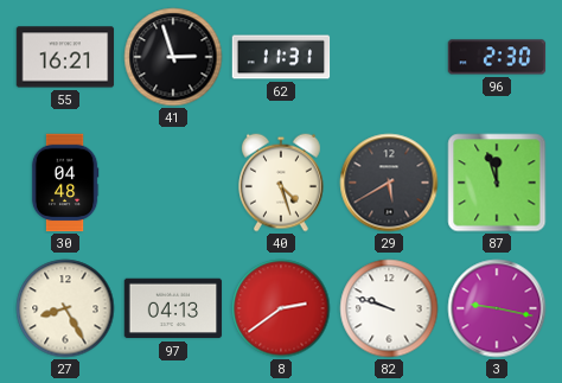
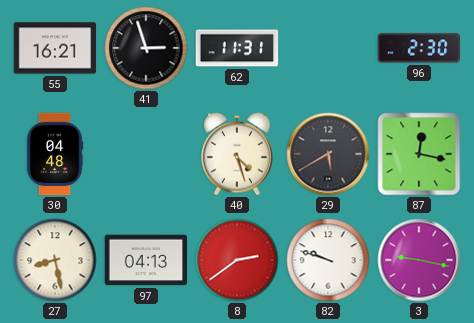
87: 11:57 -> 12:17 (419, 154)
27: 8:25 -> 8:28 (55, 260)
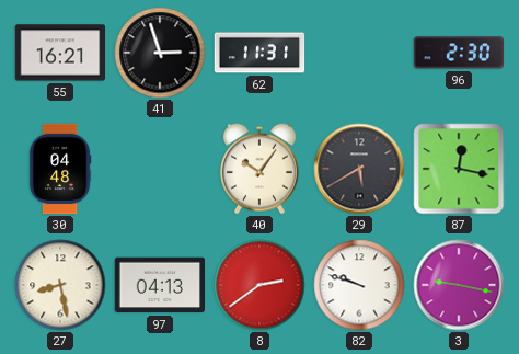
40: 4:27 -> 10:06 (261, 169)
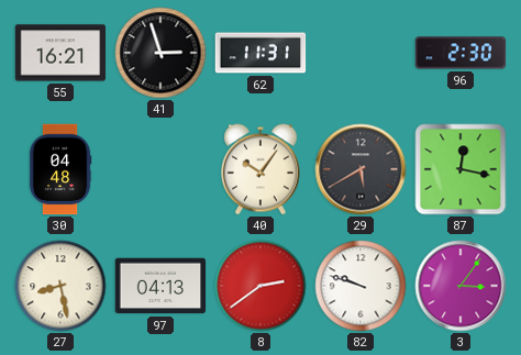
3: 9:17 -> 3:06 (461, 286)
